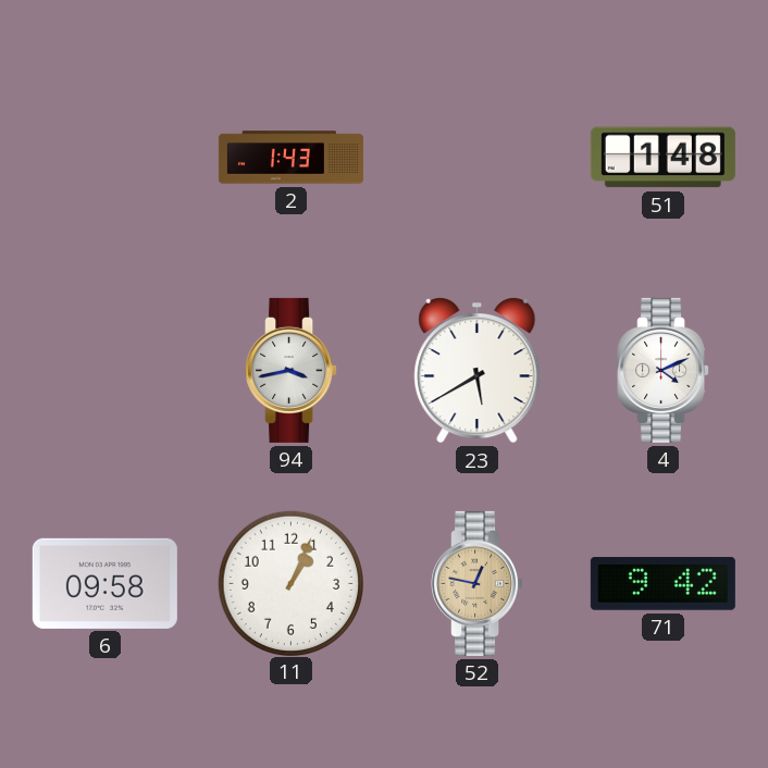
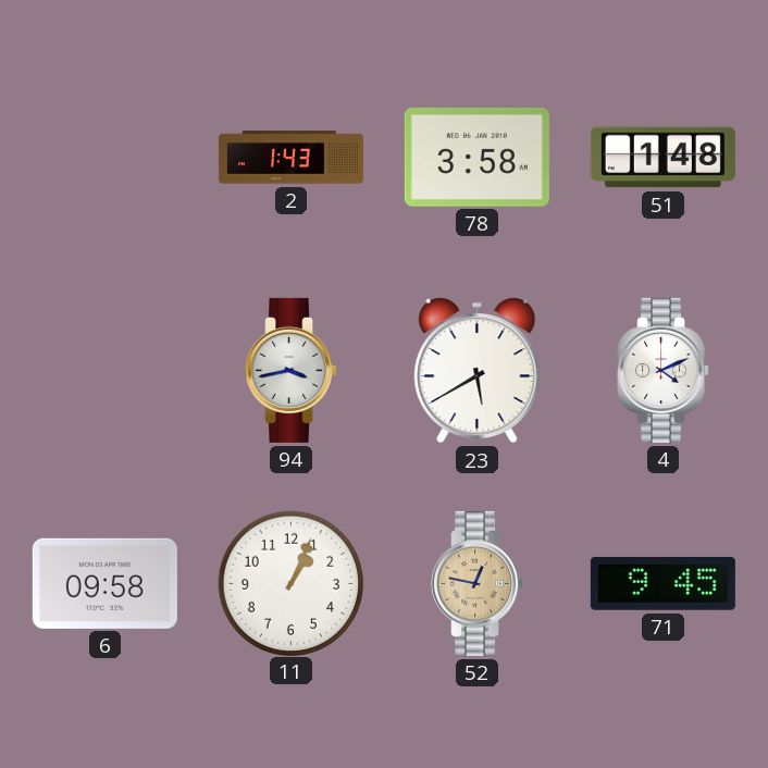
78: none -> 3:58 (476, 157)
71: 9:42 -> 9:45 (662, 583)
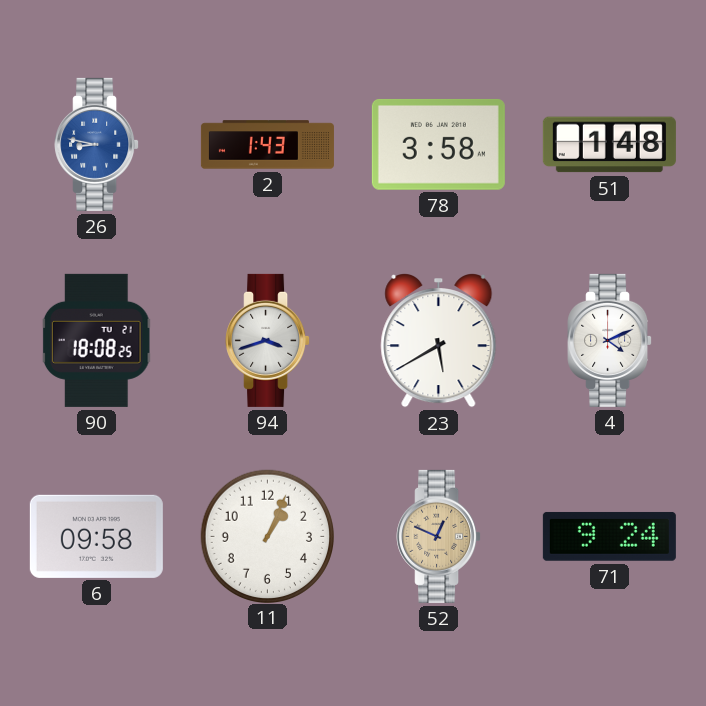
26: none -> 8:47 (97, 144)
90: none -> 18:08 (97, 340)
94: 3:43 -> 3:42 (268, 340)
52: 12:47 -> 12:49 (439, 536)
71: 9:45 -> 9:24 (609, 536)
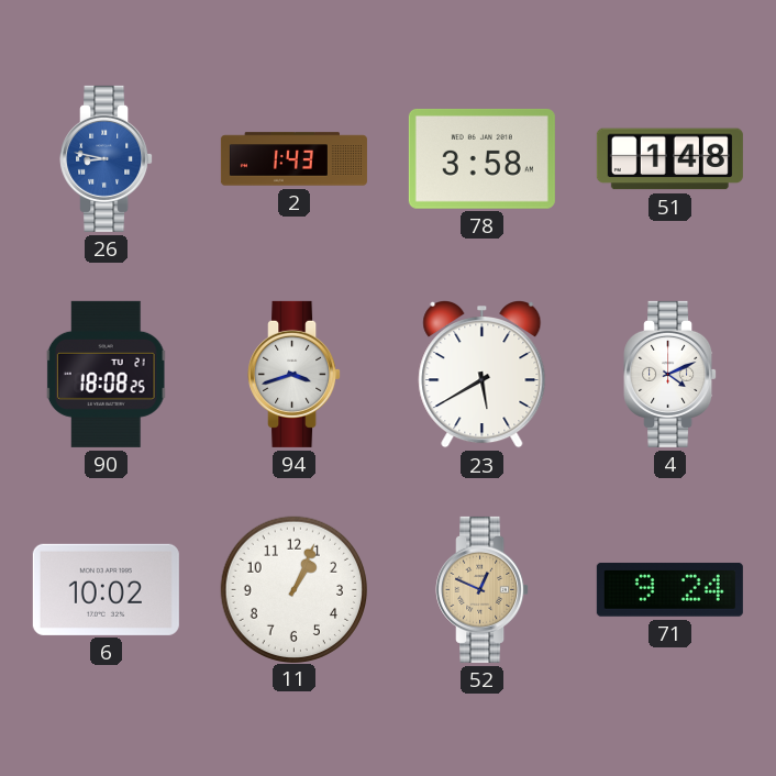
6: 09:58 -> 10:02 (106, 589)
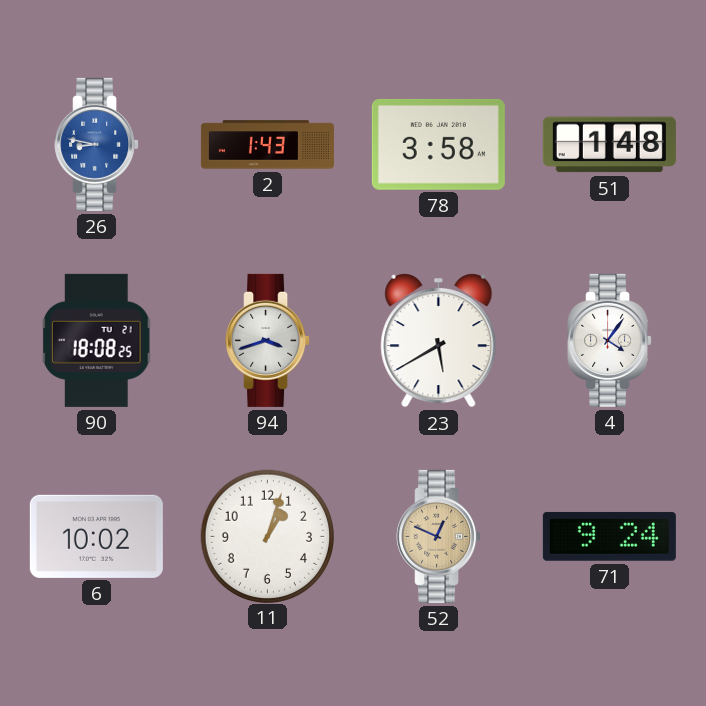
4: 4:11 -> 4:06 (610, 340)
11: 1:04 -> 1:03 (267, 536)
